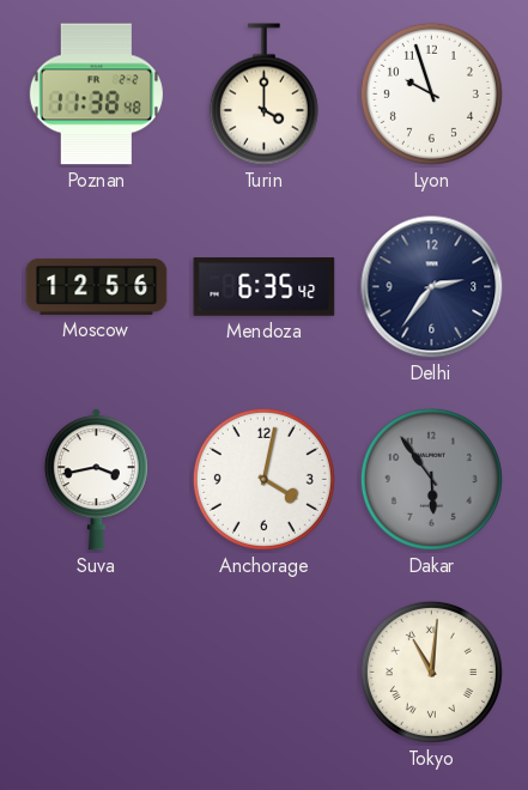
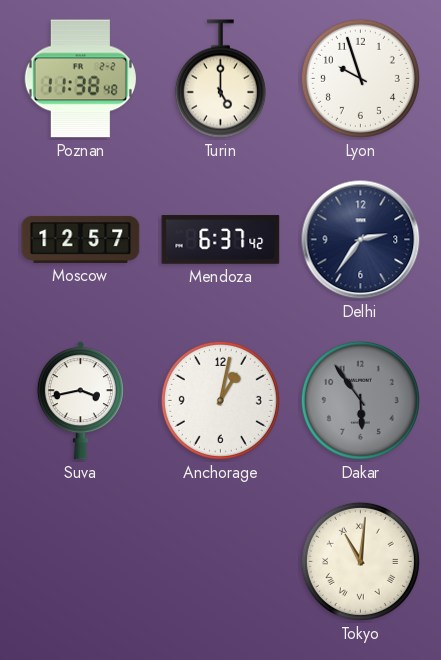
Turin: 4:00 -> 5:00 (220, 79)
Moscow: 12:56 -> 12:57 (81, 239)
Mendoza: 6:35 -> 6:37 (221, 240)
Anchorage: 4:02 -> 1:02 (220, 400)
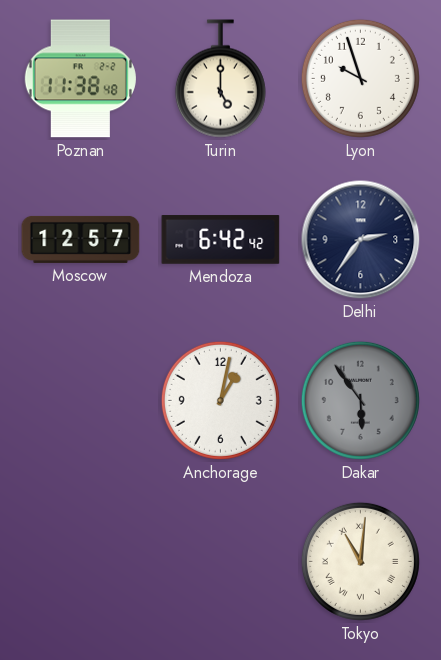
Mendoza: 6:37 -> 6:42 (221, 240)
Suva: 3:43 -> none (80, 401)
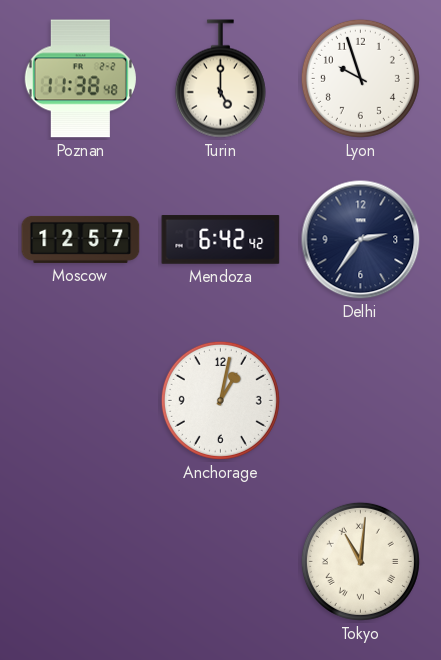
Dakar: 5:54 -> none (360, 400)
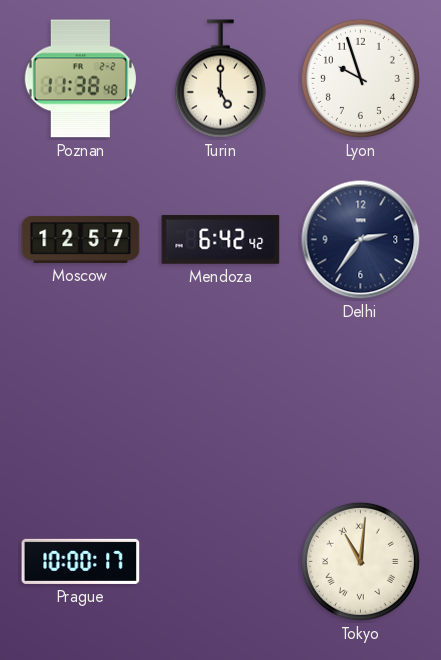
Anchorage: 1:02 -> none (220, 400)
Prague: none -> 10:00 (81, 561)
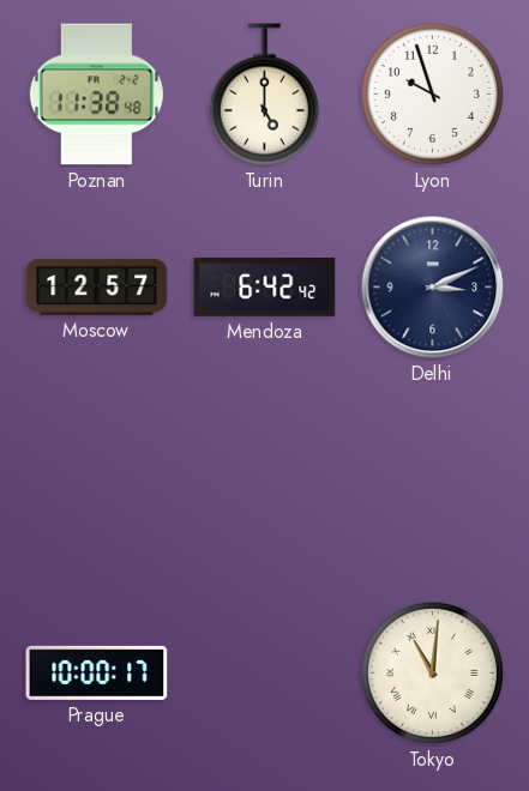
Delhi: 2:36 -> 3:11 (433, 288)
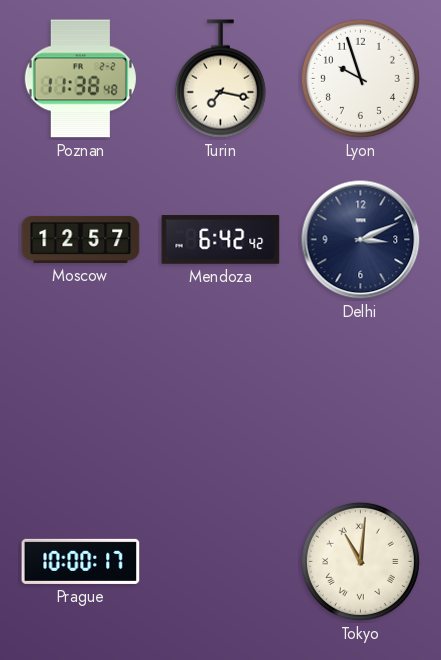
Turin: 5:00 -> 7:17 (220, 79)
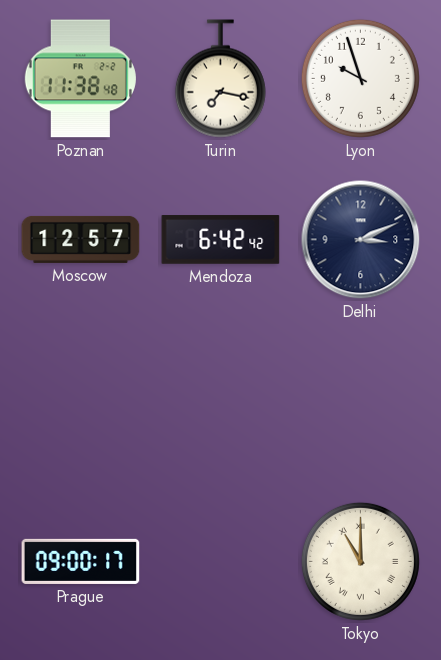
Prague: 10:00 -> 09:00 (81, 561)
Tokyo: 11:01 -> 11:00 (360, 561)
